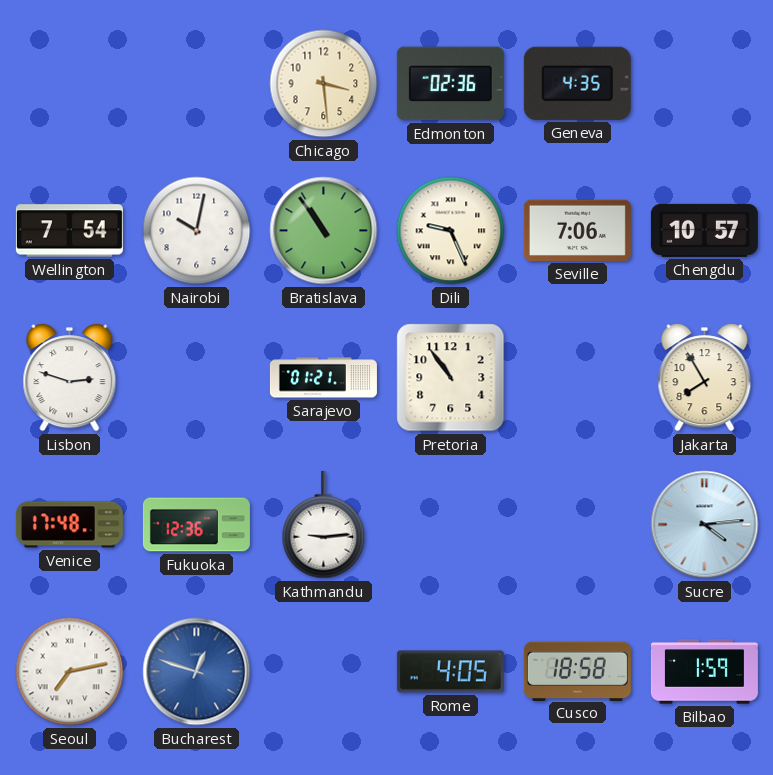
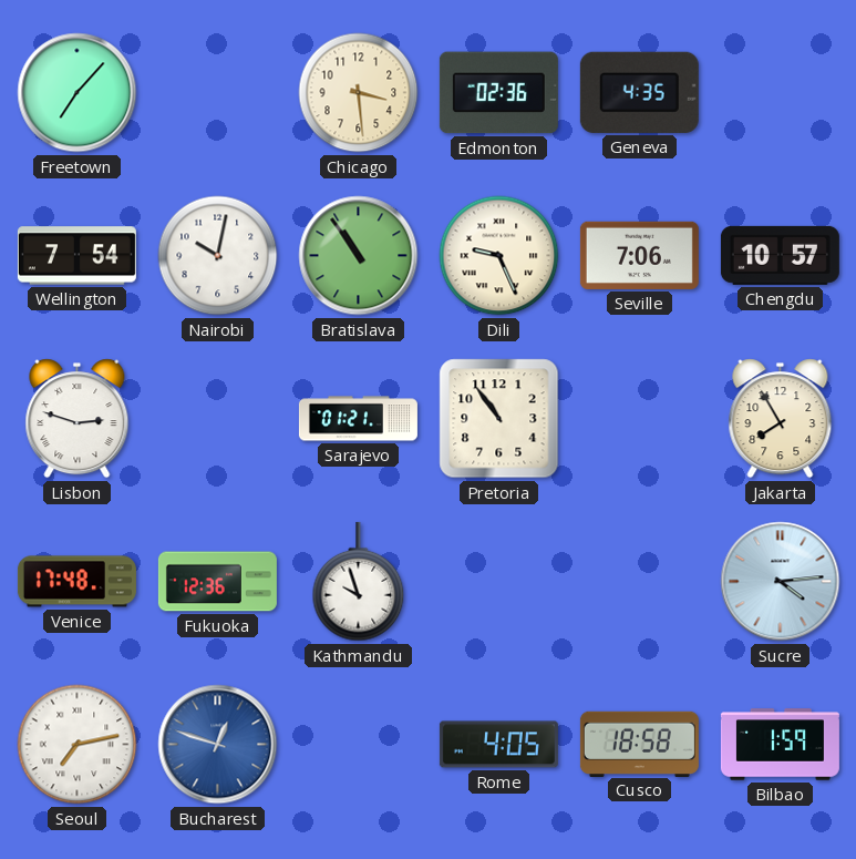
Freetown: none -> 7:07 (78, 93)
Kathmandu: 9:14 -> 9:57 (359, 582)
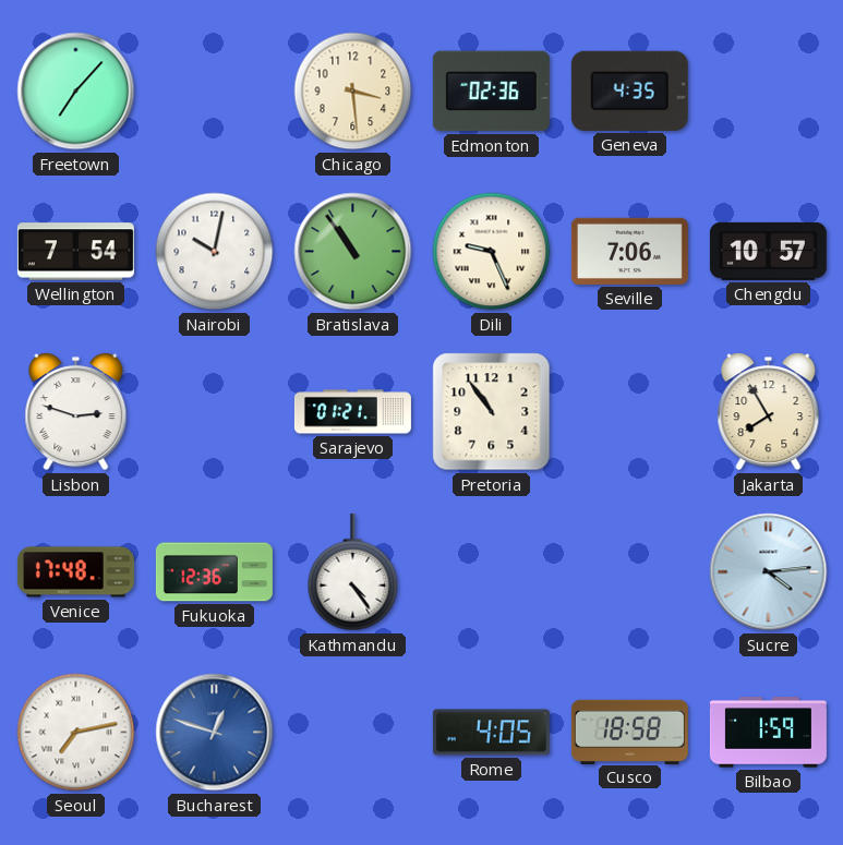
Kathmandu: 9:57 -> 4:24 (353, 572)
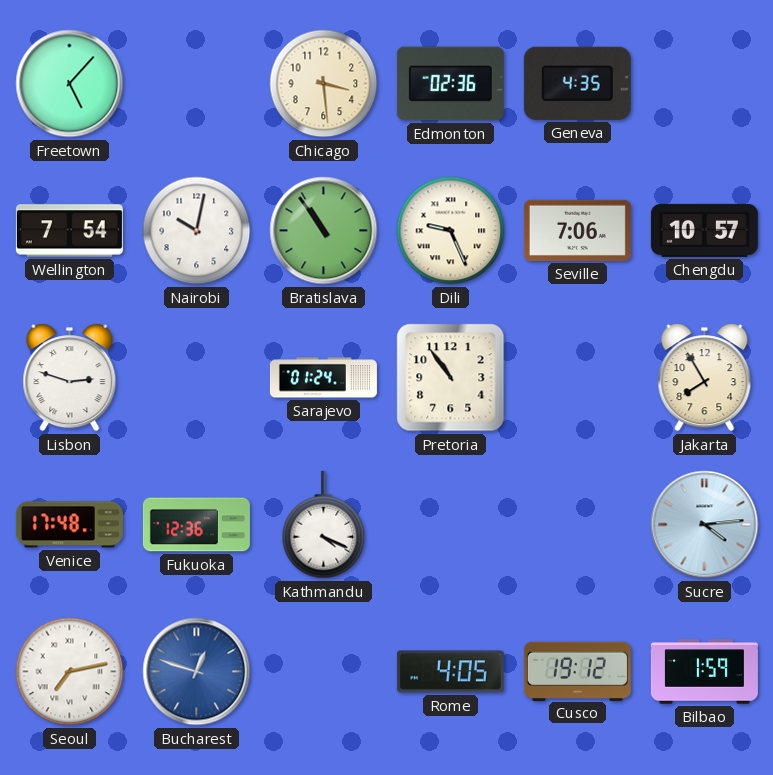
Freetown: 7:07 -> 5:07 (70, 84)
Sarajevo: 01:21 -> 01:24 (323, 378)
Kathmandu: 4:24 -> 4:19 (324, 525)
Cusco: 18:58 -> 19:12 (577, 671)
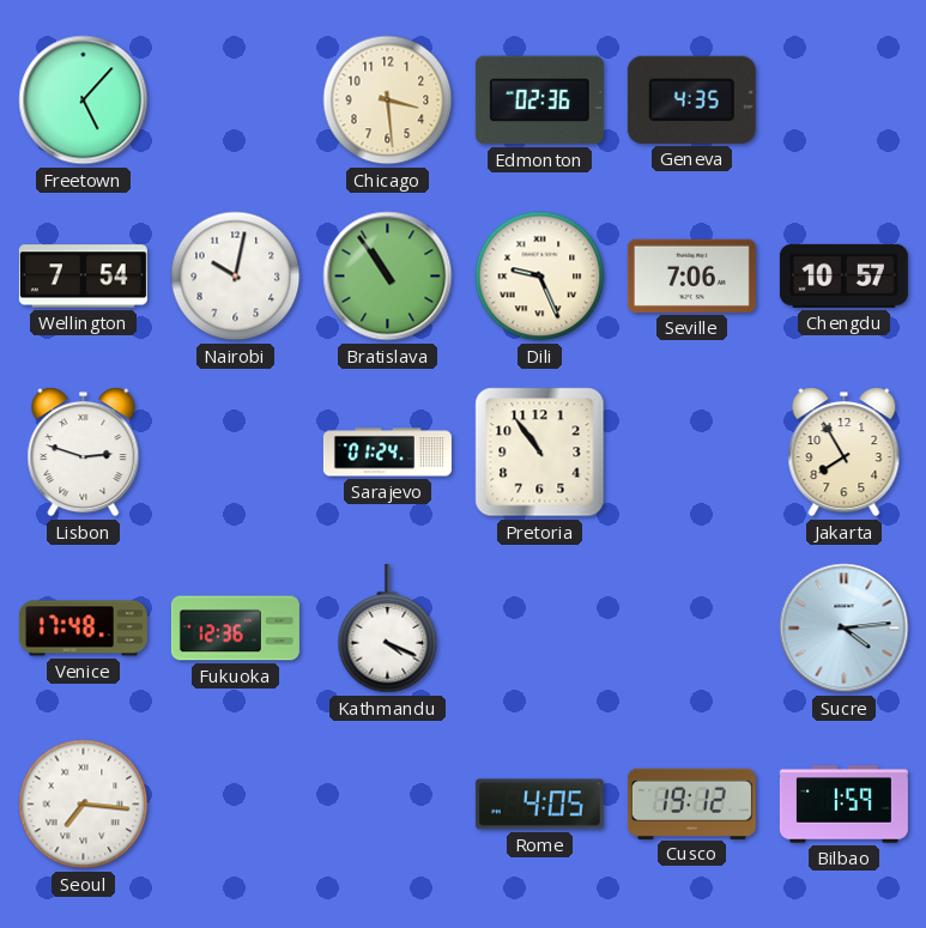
Seoul: 7:13 -> 7:16 (84, 805)
Bucharest: 12:48 -> none (197, 672)
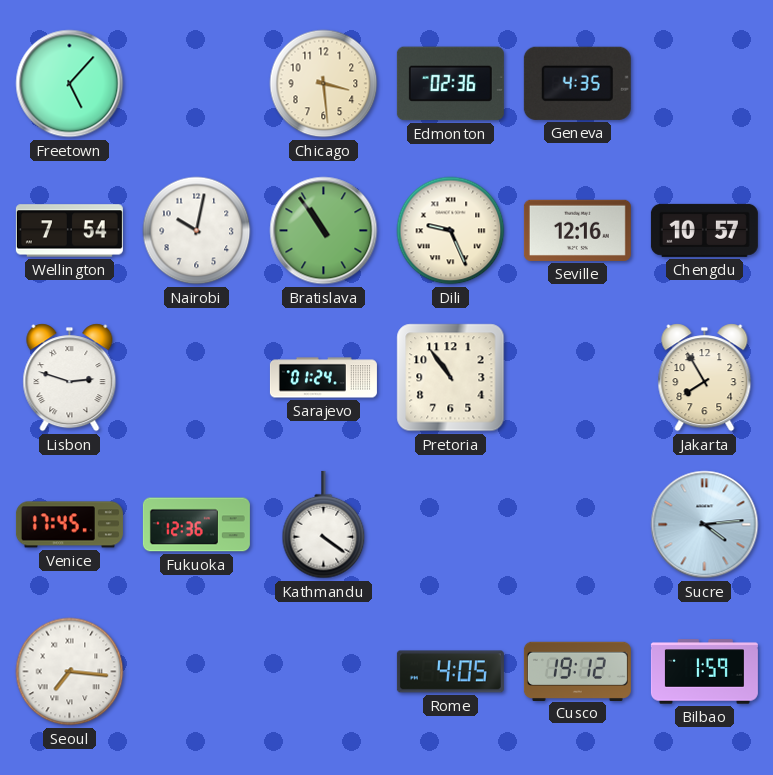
Seville: 7:06 -> 12:16 (577, 230)
Venice: 17:48 -> 17:45 (69, 525)
Kathmandu: 4:19 -> 4:21 (324, 525)
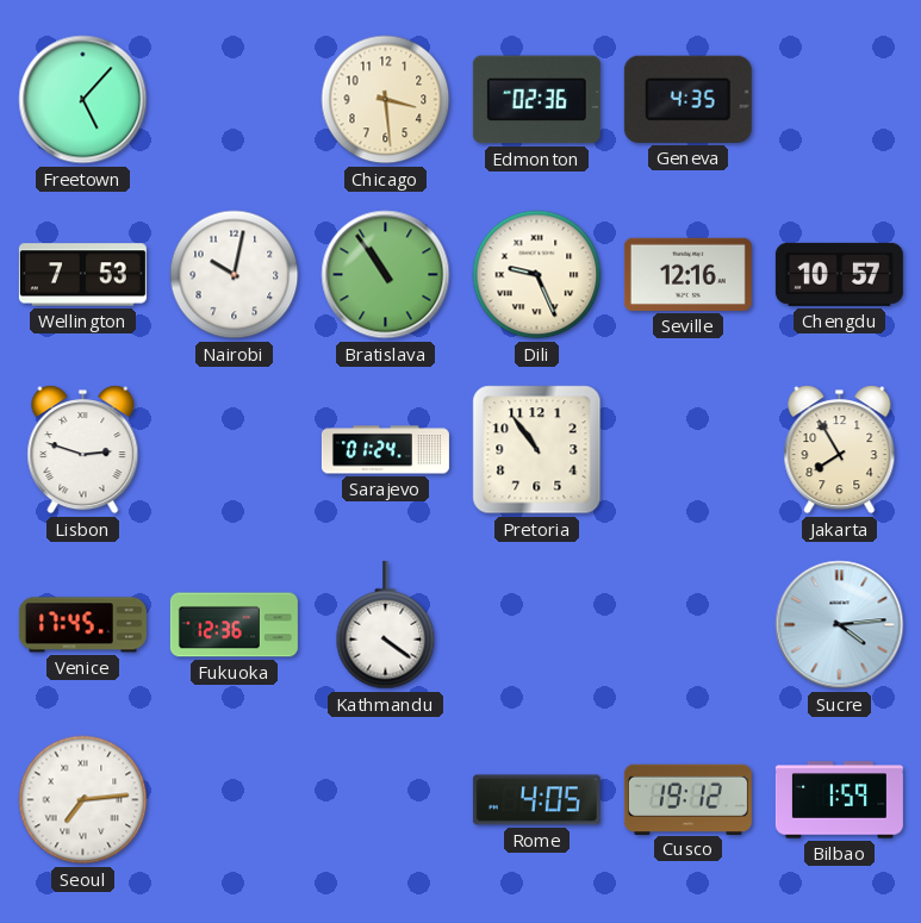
Wellington: 7:54 -> 7:53 (82, 275)
Seoul: 7:16 -> 7:14 (83, 800)
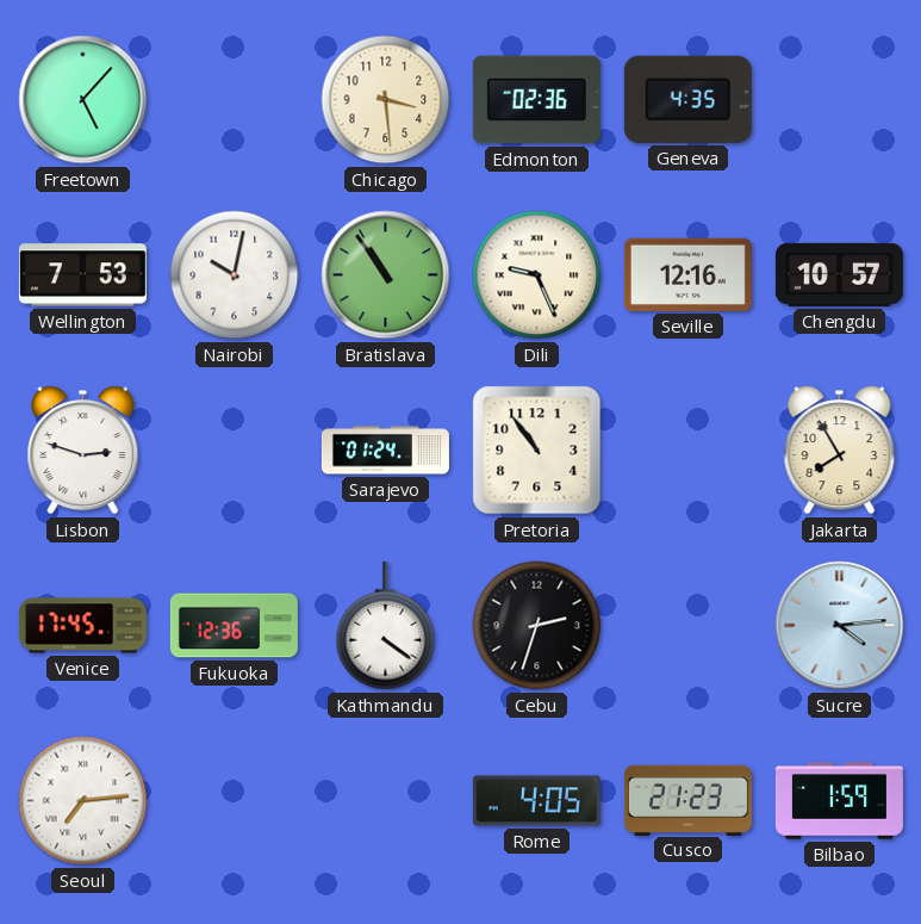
Cebu: none -> 2:33 (537, 626)
Cusco: 19:12 -> 21:23 (687, 800)
